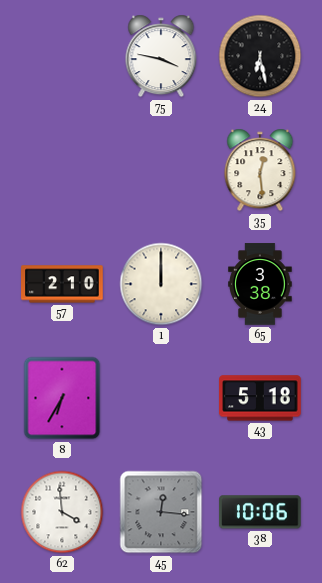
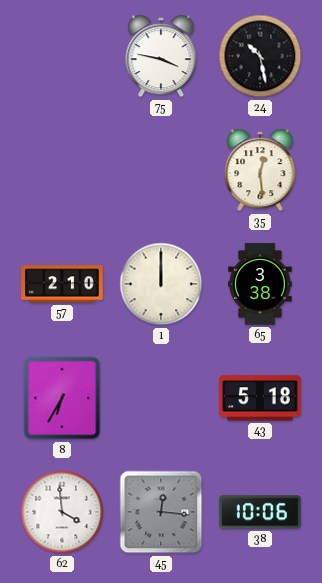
24: 6:28 -> 10:28 (260, 56)
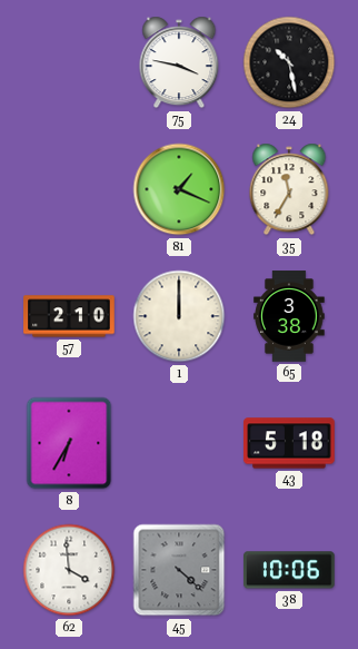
81: none -> 1:19 (179, 189)
35: 12:29 -> 11:35 (289, 189)
45: 12:16 -> 4:22 (179, 570)
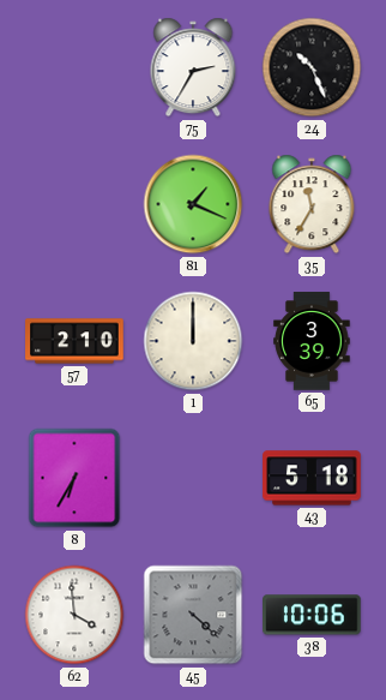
75: 3:47 -> 2:35 (193, 67)
24: 10:28 -> 10:26 (312, 67)
65: 3:38 -> 3:39 (312, 341)
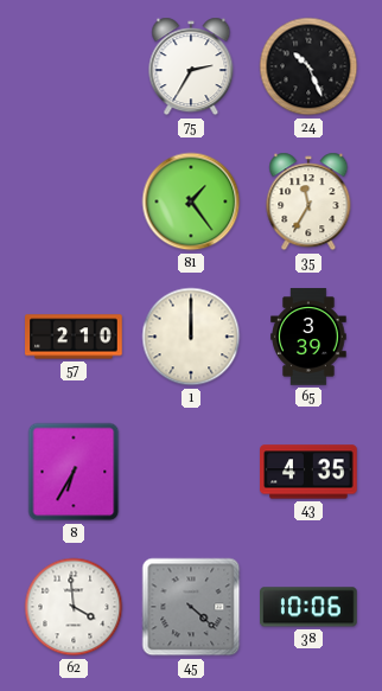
81: 1:19 -> 1:24 (191, 201)
43: 5:18 -> 4:35 (308, 472)
